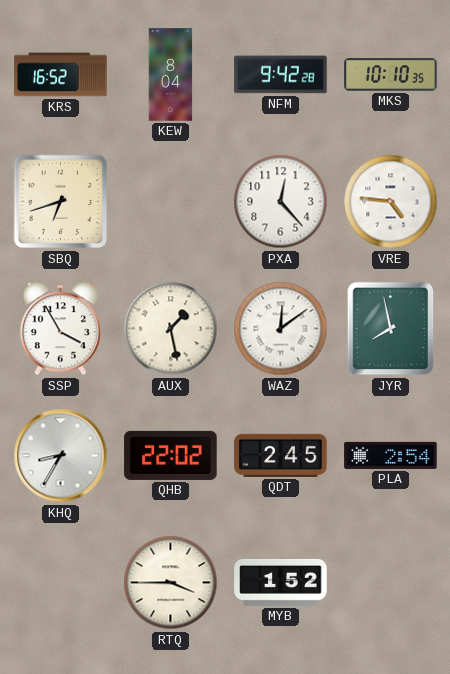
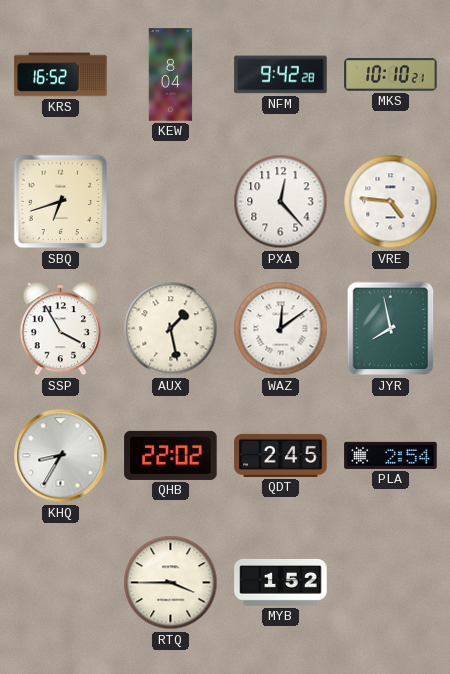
MKS: 10:10:35 -> 10:10:21 (391, 75)
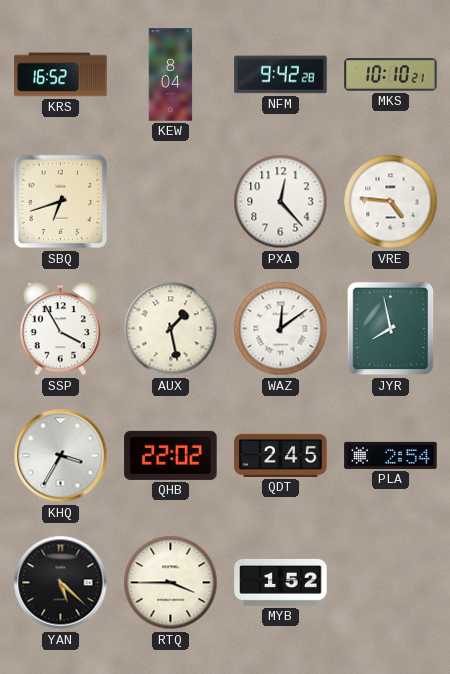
KHQ: 8:35 -> 3:35 (61, 456)
YAN: none -> 5:22 (61, 583)
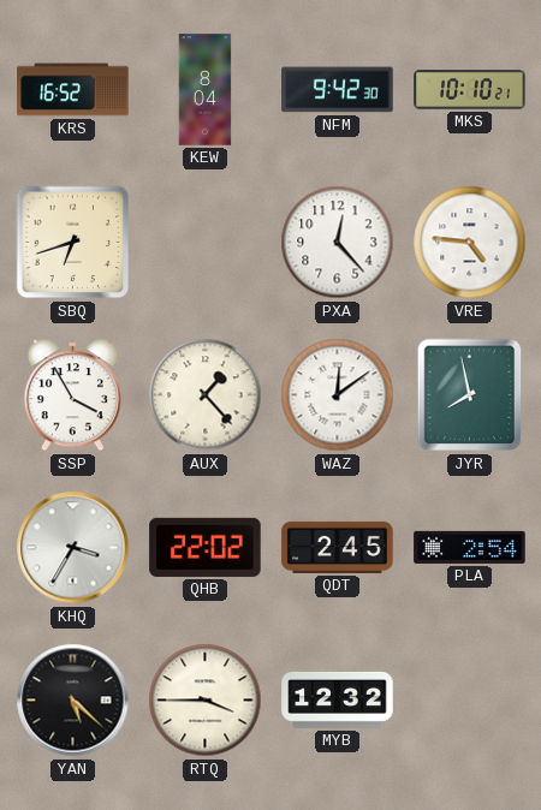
NFM: 9:42:28 -> 9:42:30 (338, 90)
AUX: 1:28 -> 1:23 (206, 395)
MYB: 1:52 -> 12:32 (338, 699)
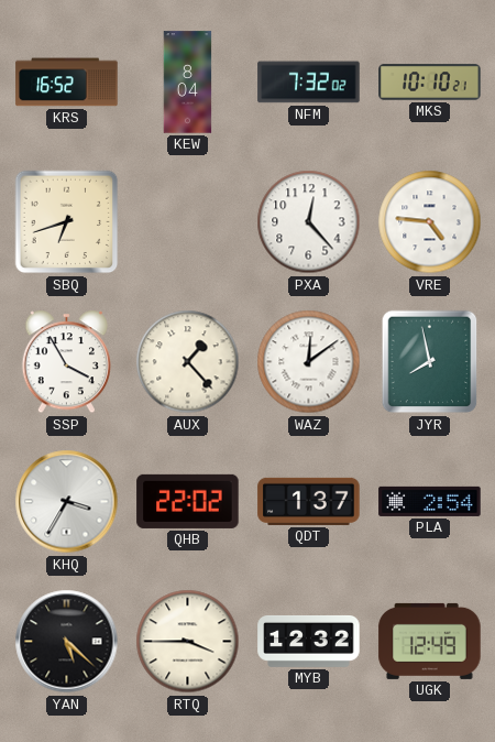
NFM: 9:42 -> 7:32 (309, 83)
QDT: 2:45 -> 1:37 (309, 501)
UGK: none -> 12:49 (430, 641)
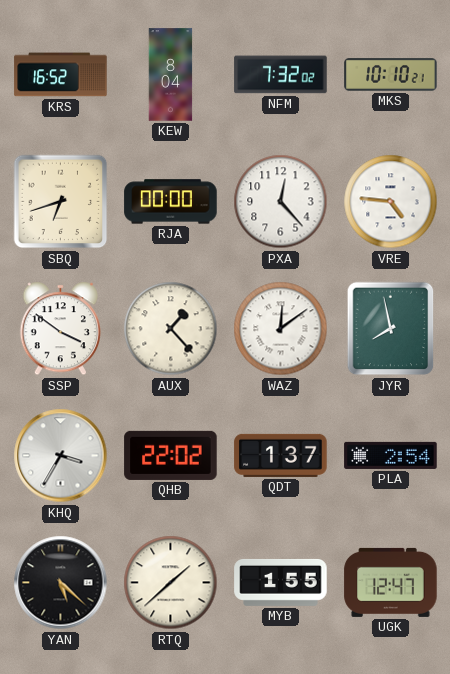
RJA: none -> 00:00 (171, 202)
SSP: 3:55 -> 3:51 (60, 329)
RTQ: 3:45 -> 1:38 (171, 583)
MYB: 12:32 -> 1:55 (281, 582)
UGK: 12:49 -> 12:47 (391, 582)
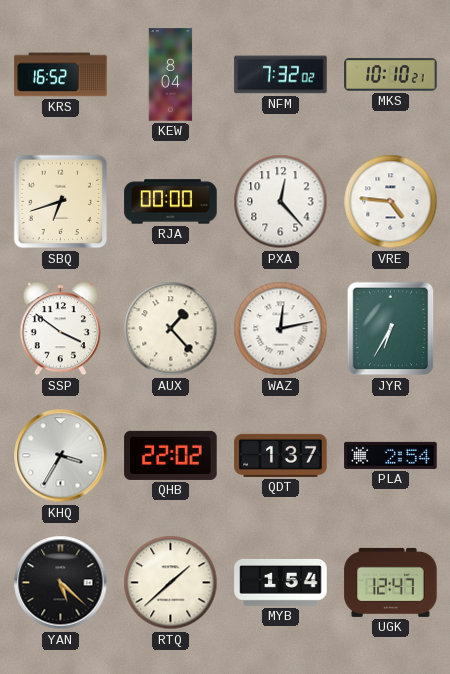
WAZ: 12:09 -> 12:13 (281, 329)
JYR: 7:58 -> 6:35 (391, 329)
MYB: 1:55 -> 1:54 (281, 582)
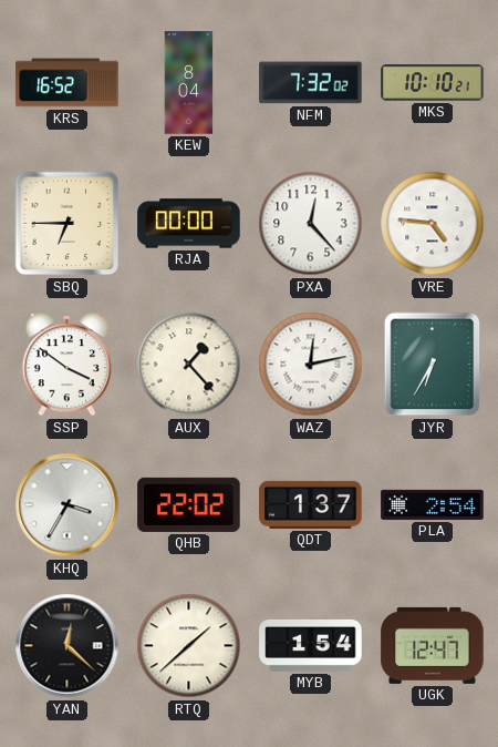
SBQ: 6:42 -> 6:45 (68, 224)
YAN: 5:22 -> 12:22 (68, 646)
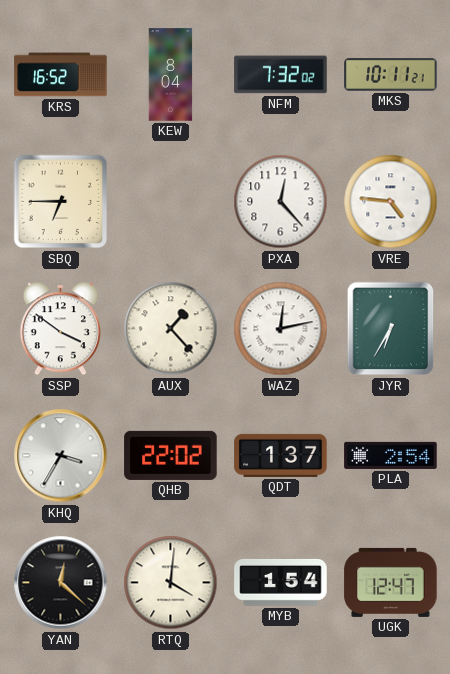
MKS: 10:10 -> 10:11 (391, 75)
RJA: 00:00 -> none (189, 224)
RTQ: 1:38 -> 4:01 (171, 583)
